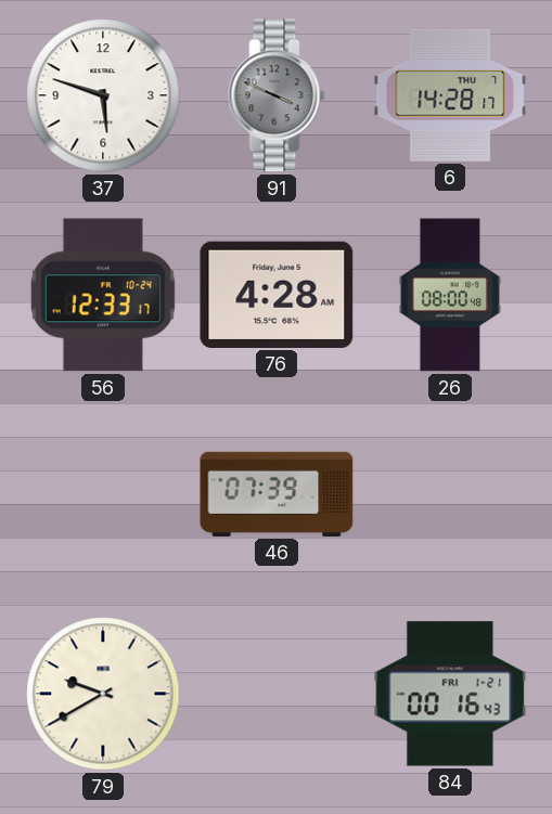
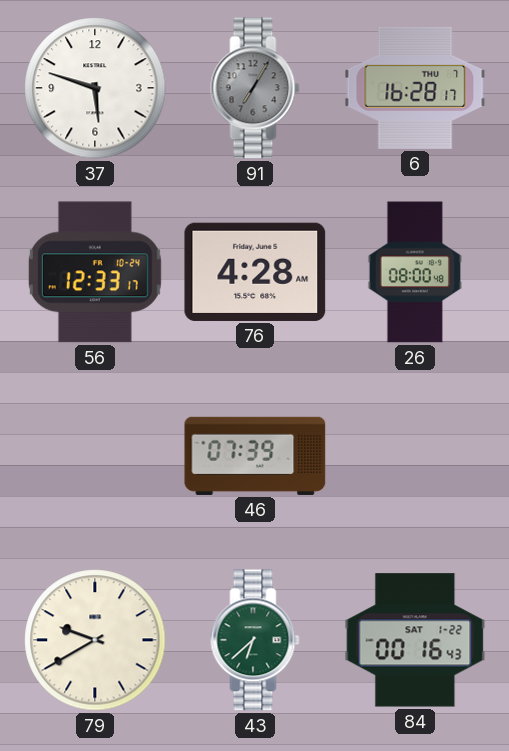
91: 3:49 -> 7:05 (255, 88)
6: 14:28 -> 16:28 (415, 88)
43: none -> 6:38 (255, 640)
84 date: FRI 1-21 -> SAT 1-22 (415, 640)
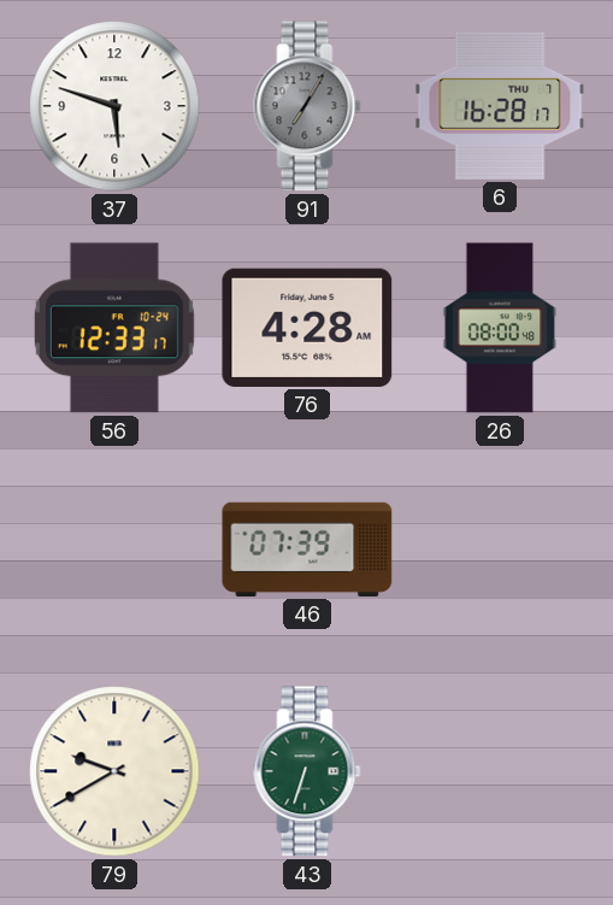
43: 6:38 -> 6:33 (307, 771)
84: 00:16 -> none (415, 640)
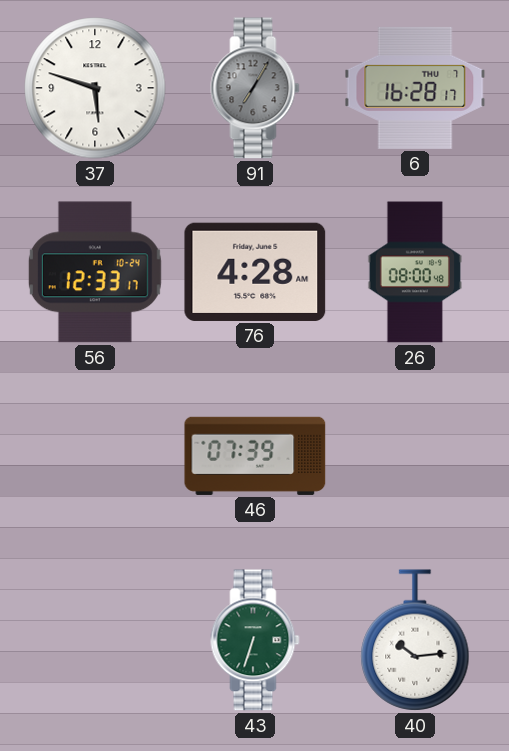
79: 9:40 -> none (114, 771)
40: none -> 10:14 (415, 640)
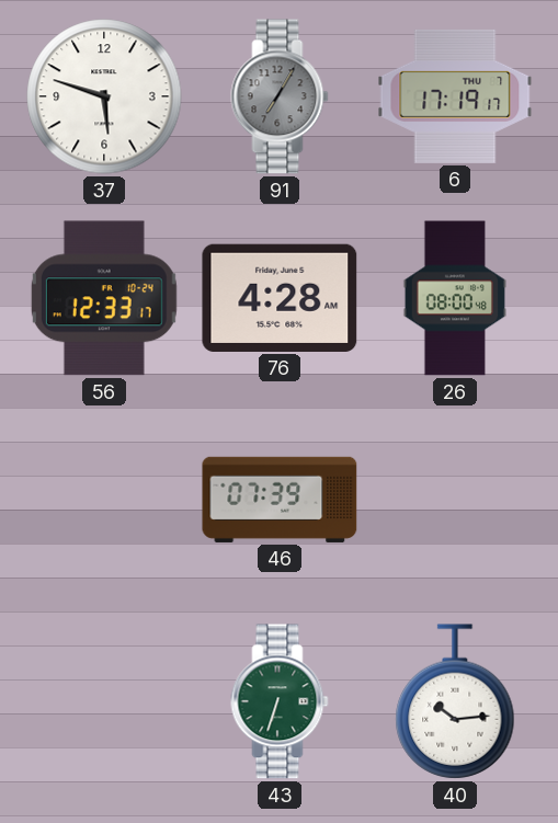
6: 16:28 -> 17:19 (455, 96)
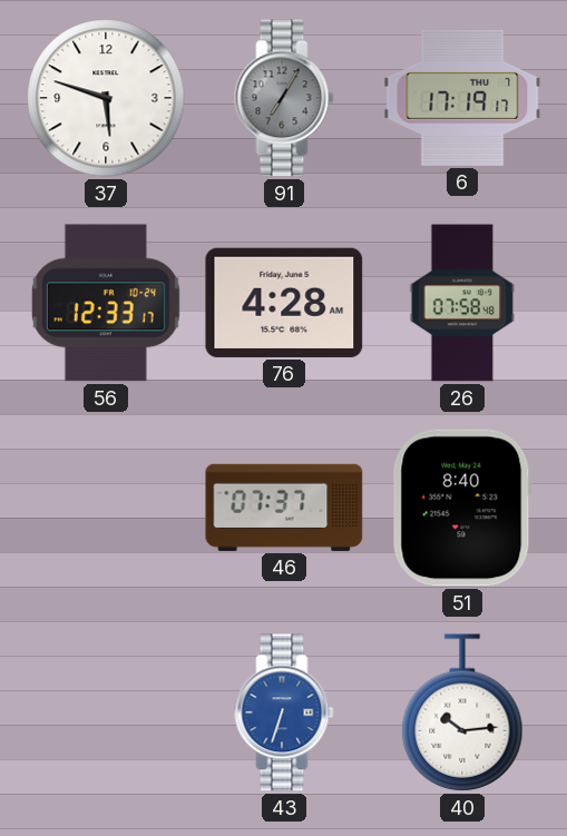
26: 08:00 -> 07:58 (462, 303)
46: 07:39 -> 07:37 (284, 508)
51: none -> 8:40 (462, 508)
43 dial: green -> blue (284, 712)
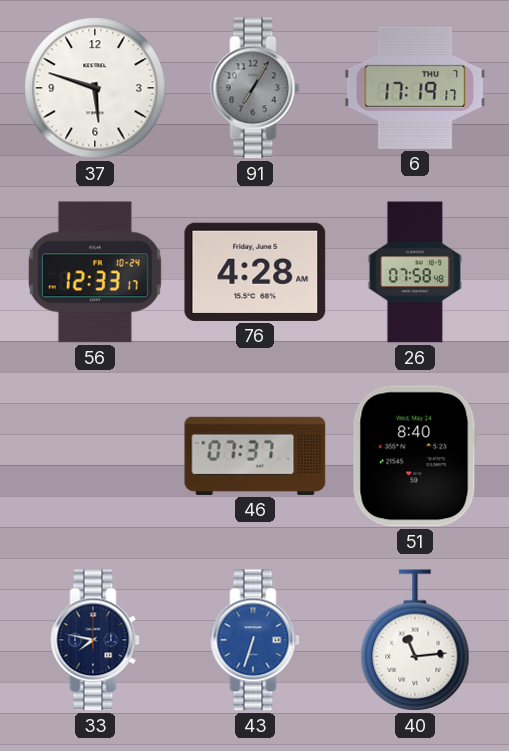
33: none -> 7:47 (95, 640)
40: 10:14 -> 11:14 (415, 640)
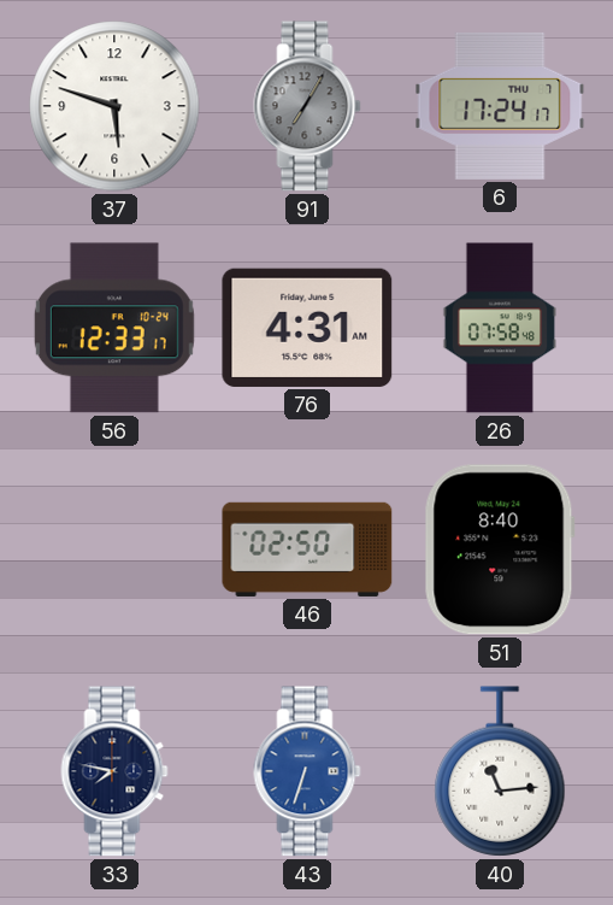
6: 17:19 -> 17:24 (500, 106)
76: 4:28 -> 4:31 (307, 328)
46: 07:37 -> 02:50 (307, 550)
